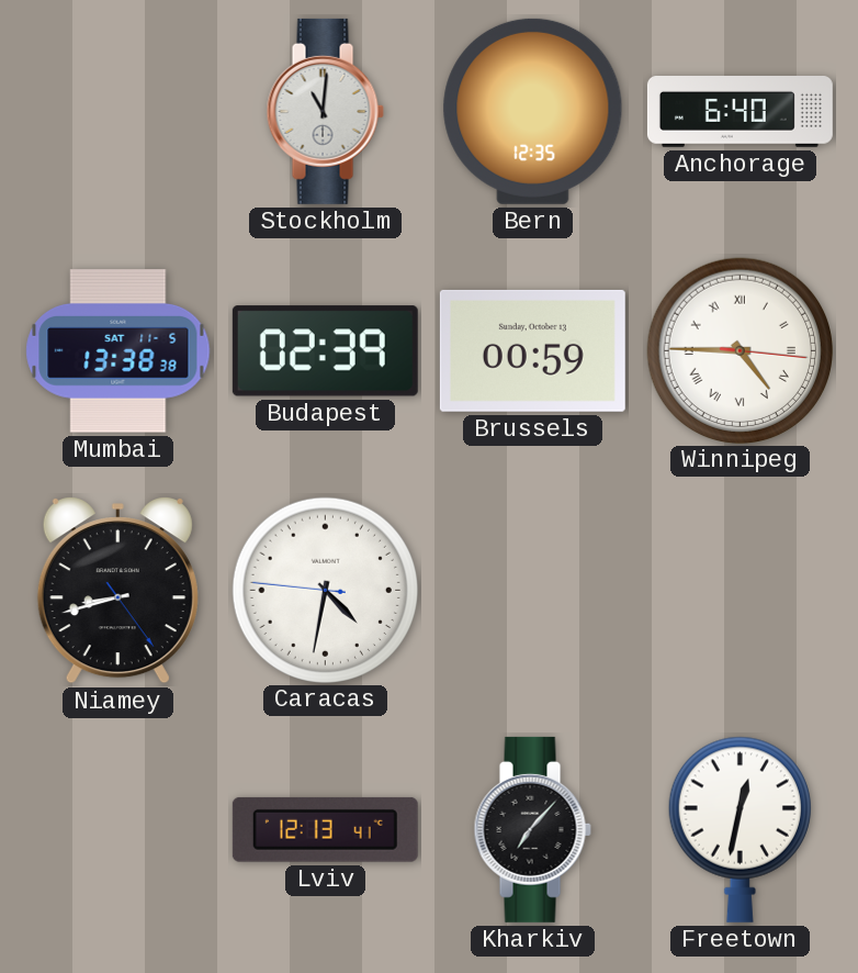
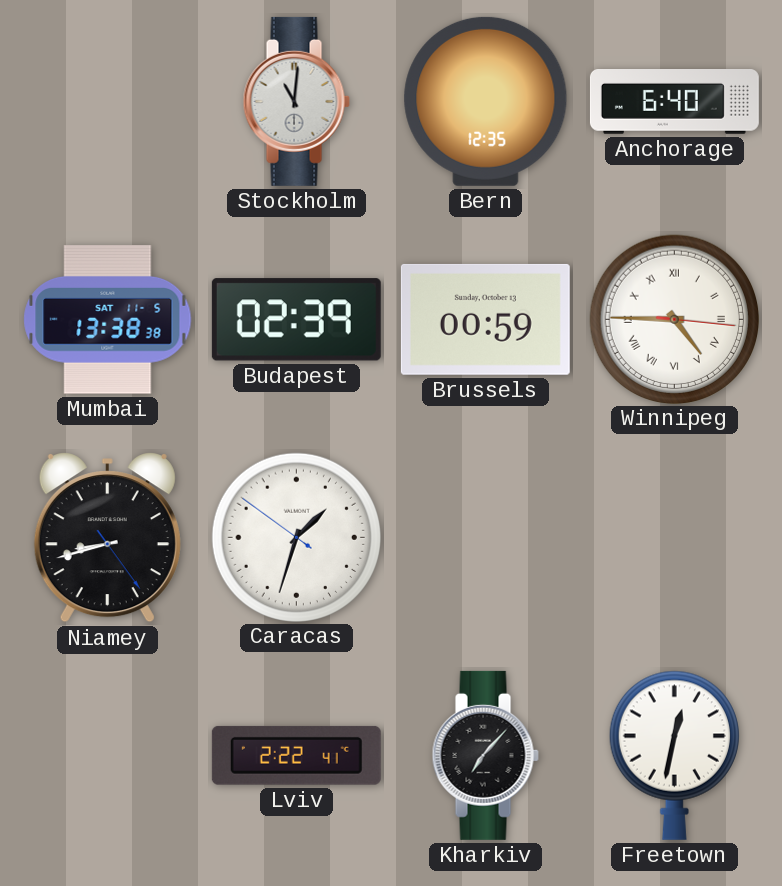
Caracas: 4:31 -> 1:32 (296, 537)
Lviv: 12:13 -> 2:22 (296, 755)
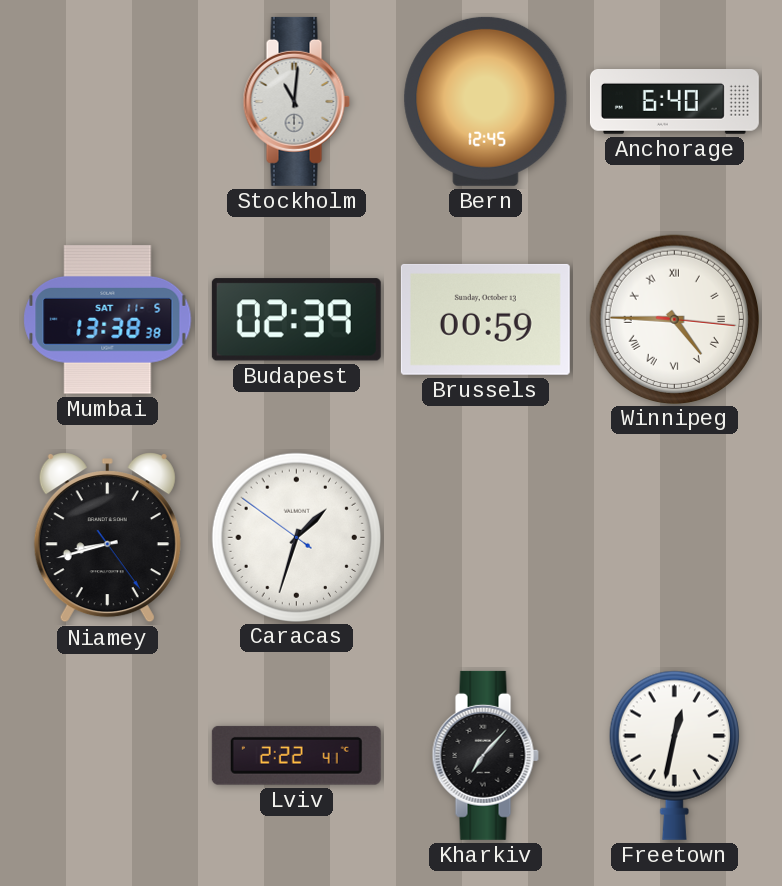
Bern: 12:35 -> 12:45 (486, 101)
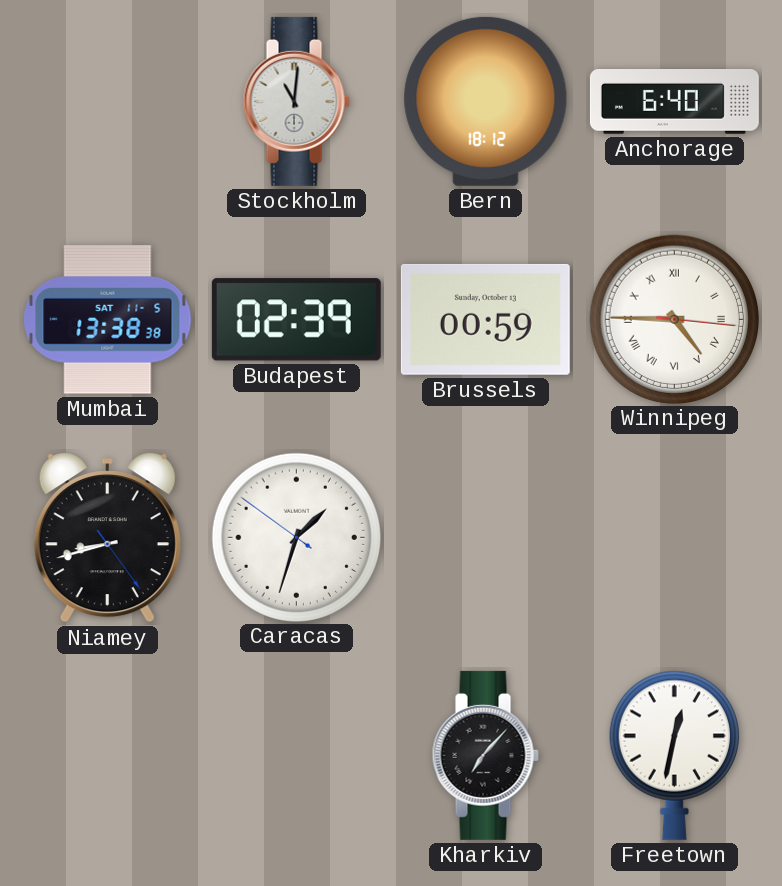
Bern: 12:45 -> 18:12 (486, 101)
Lviv: 2:22 -> none (296, 755)
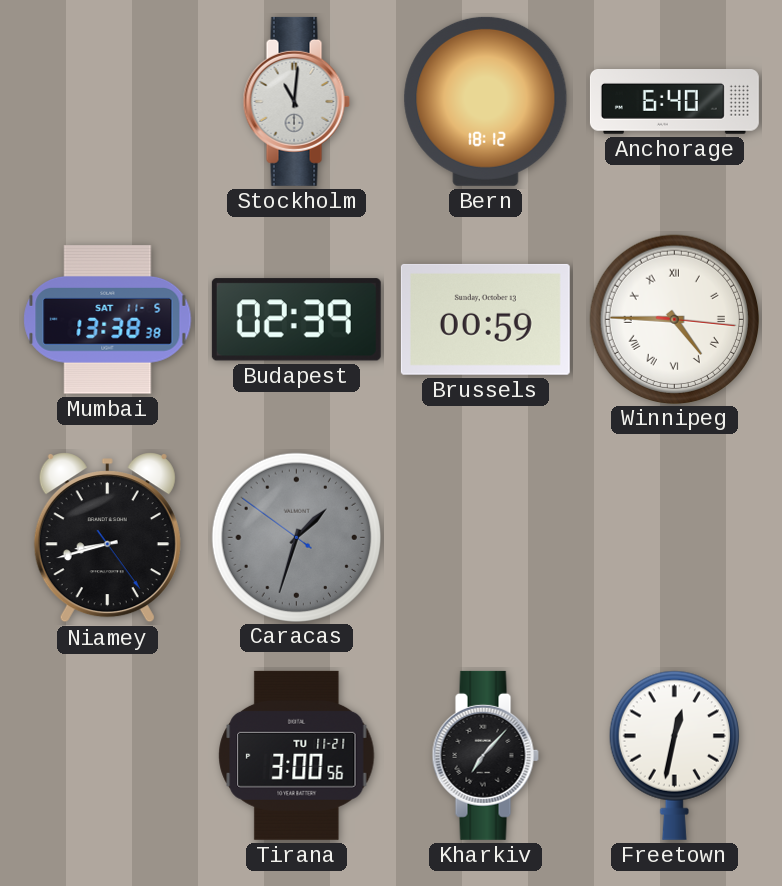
Caracas dial: white -> grey (296, 537)
Tirana: none -> 3:00 (297, 755)
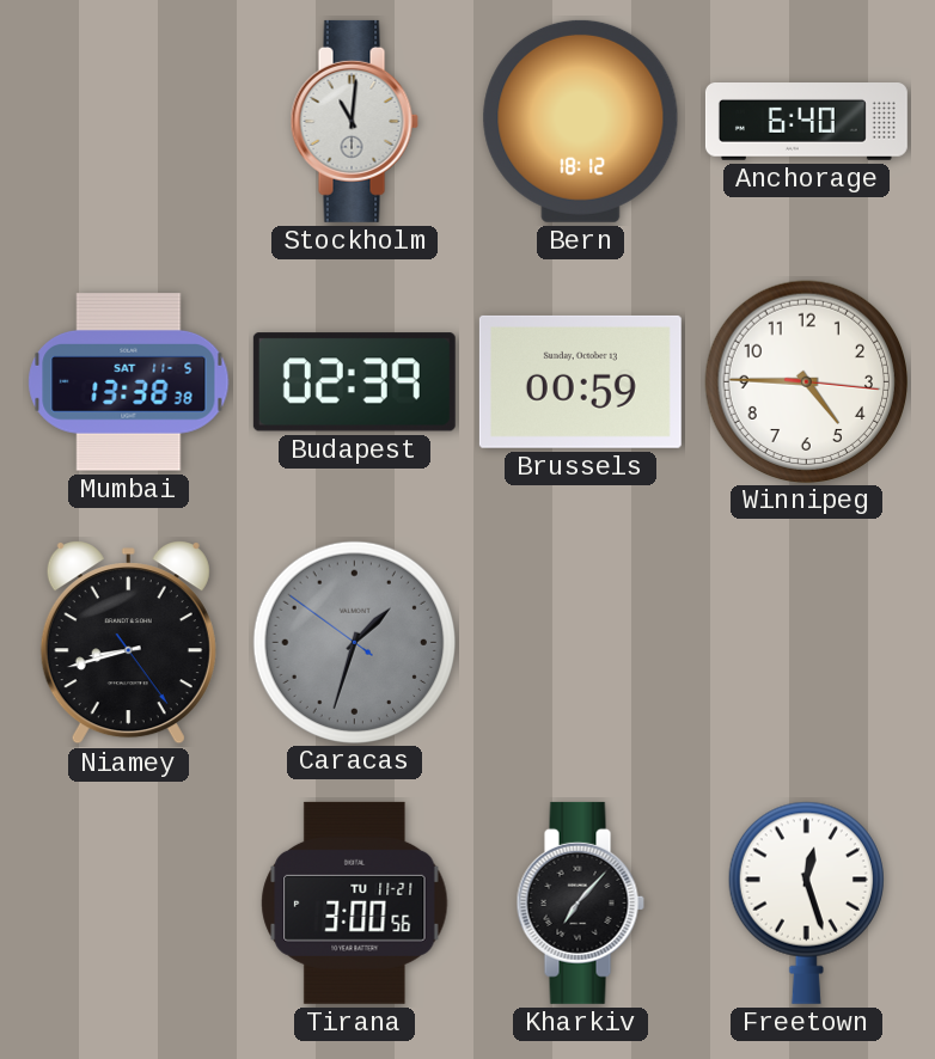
Winnipeg numerals: Roman -> Arabic (806, 381)
Freetown: 12:32 -> 12:27 (806, 902)
